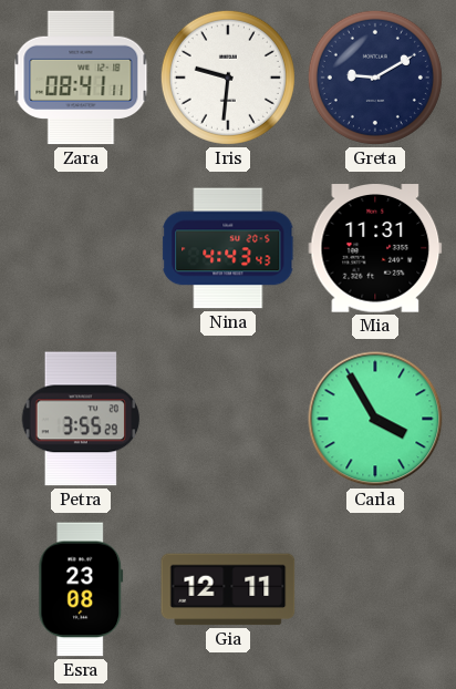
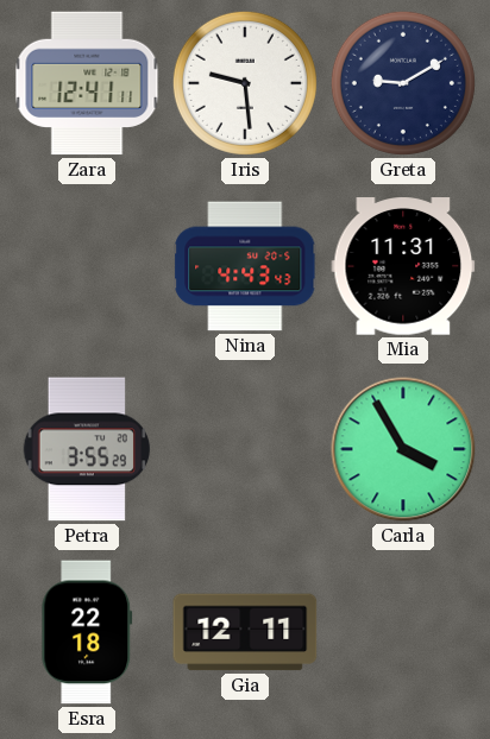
Zara: 08:41 -> 12:41 (87, 83)
Iris: 9:31 -> 9:29 (245, 83)
Esra: 23:08 -> 22:18 (87, 632)
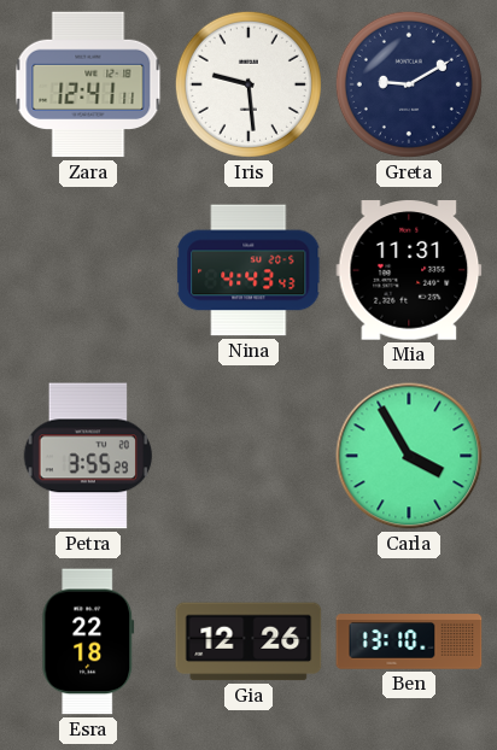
Gia: 12:11 -> 12:26 (248, 641)
Ben: none -> 13:10 (409, 641)
